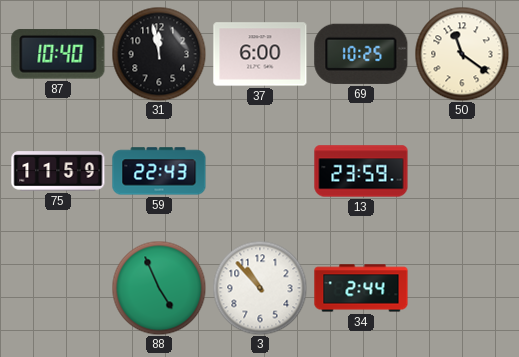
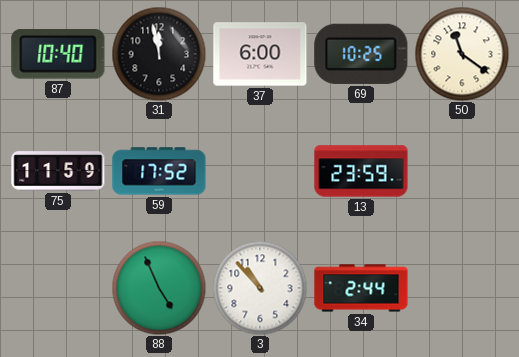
59: 22:43 -> 17:52 (159, 171)
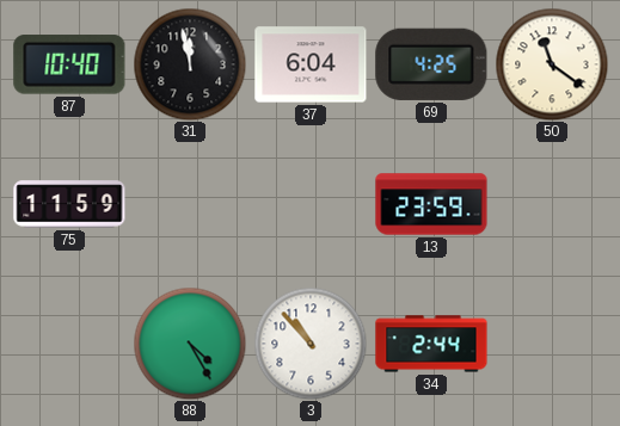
37: 6:00 -> 6:04 (311, 64)
69: 10:25 -> 4:25 (431, 64)
59: 17:52 -> none (159, 171)
88: 4:56 -> 4:25 (190, 344)
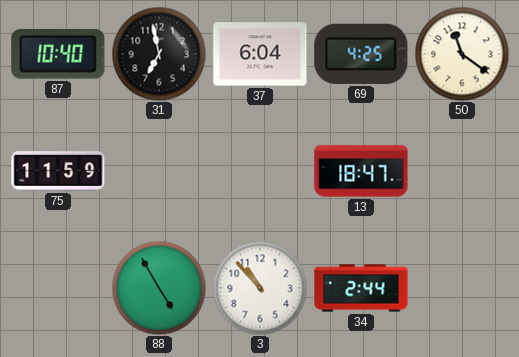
31: 11:58 -> 6:58 (159, 54)
13: 23:59 -> 18:47 (361, 171)
88: 4:25 -> 4:55 (159, 288)
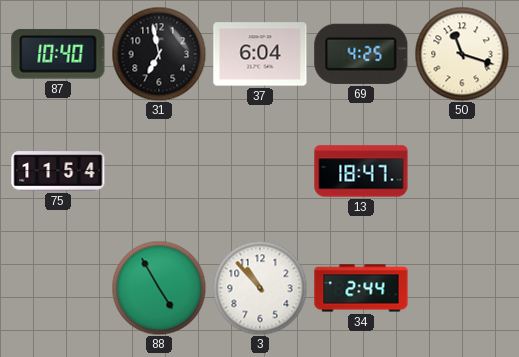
50: 11:21 -> 11:18 (462, 54)
75: 11:59 -> 11:54 (58, 171)
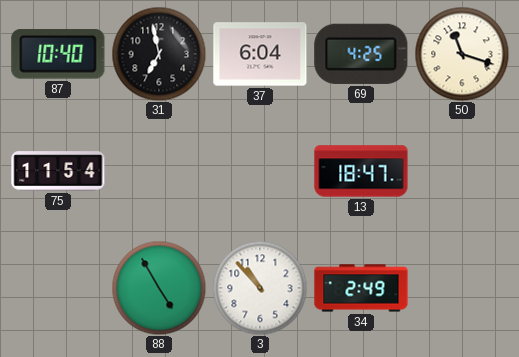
34: 2:44 -> 2:49 (361, 288)
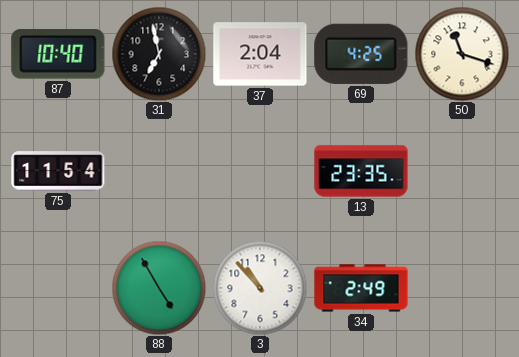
37: 6:04 -> 2:04 (260, 54)
13: 18:47 -> 23:35 (361, 171)
